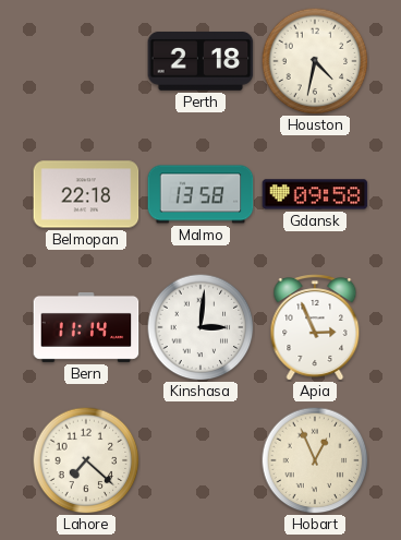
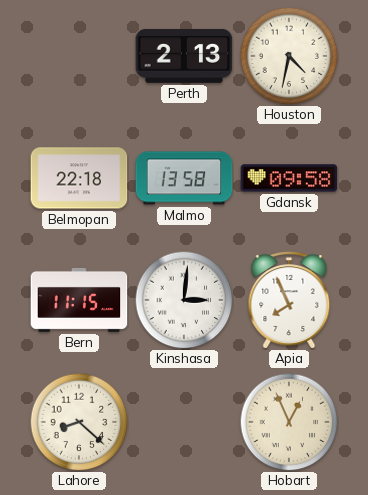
Perth: 2:18 -> 2:13 (184, 56)
Bern: 11:14 -> 11:15 (79, 300)
Apia: 2:56 -> 7:56 (289, 300)
Lahore: 7:22 -> 8:22 (79, 422)
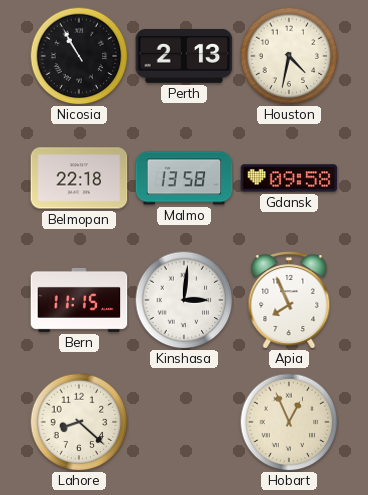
Nicosia: none -> 10:55 (79, 56)
